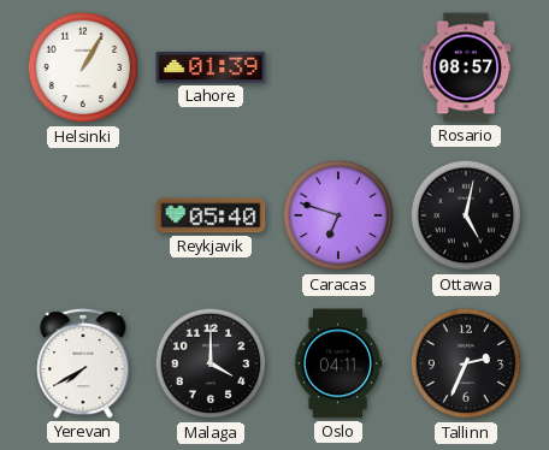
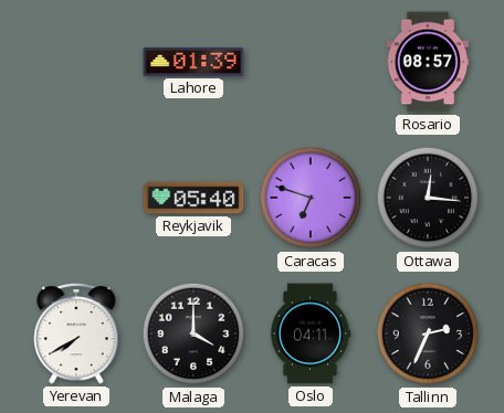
Helsinki: 1:05 -> none (83, 67)
Ottawa: 5:02 -> 12:16 (428, 198)
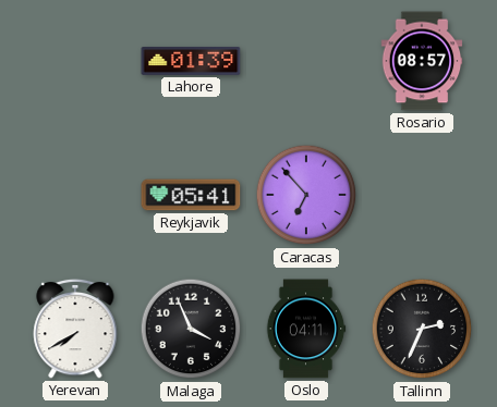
Reykjavik: 05:40 -> 05:41 (191, 195)
Caracas: 6:48 -> 6:53 (306, 195)
Ottawa: 12:16 -> none (428, 198)
Malaga: 4:00 -> 3:56 (191, 329)
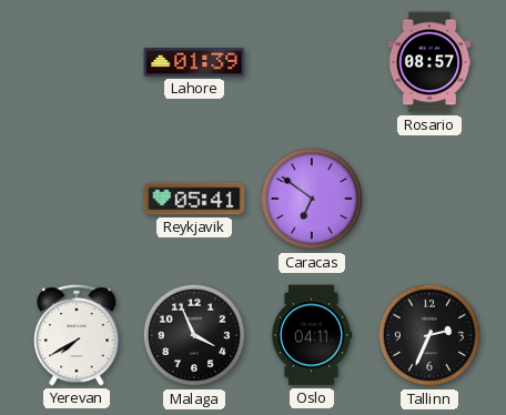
Caracas: 6:53 -> 6:51 (312, 199)
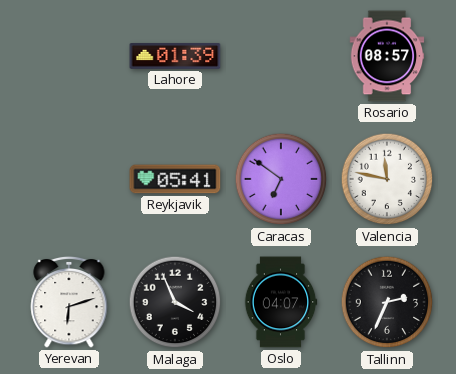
Valencia: none -> 11:47 (387, 179)
Yerevan: 7:40 -> 6:12 (69, 302)
Oslo: 04:11 -> 04:07 (281, 302)
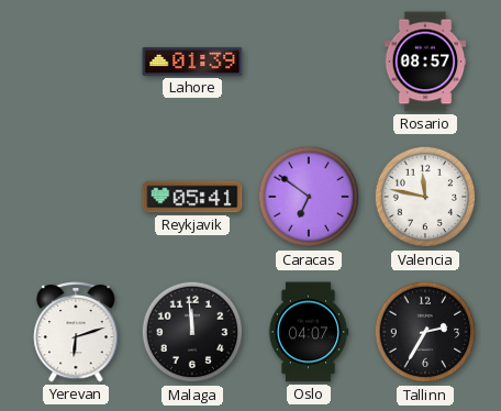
Malaga: 3:56 -> 11:59 (192, 332)
Tallinn: 2:34 -> 2:35 (425, 332)
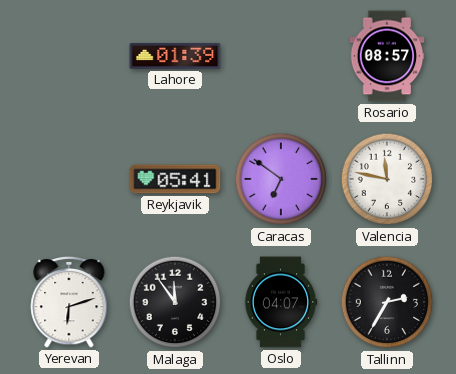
Malaga: 11:59 -> 11:54 (175, 302)
